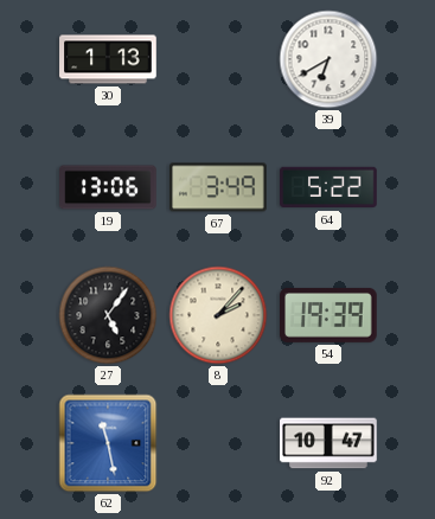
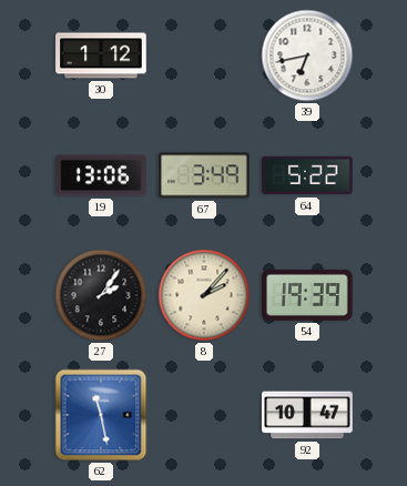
30: 1:13 -> 1:12 (101, 55)
39: 6:40 -> 6:43 (307, 55)
27: 5:06 -> 2:06 (101, 295)
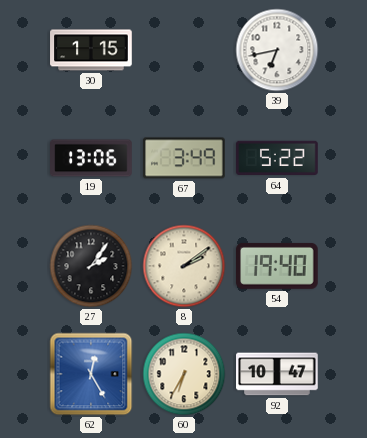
30: 1:12 -> 1:15 (91, 50)
8: 2:07 -> 2:09 (184, 266)
54: 19:39 -> 19:40 (278, 266)
62: 11:28 -> 12:25 (91, 374)
60: none -> 6:35 (184, 374)
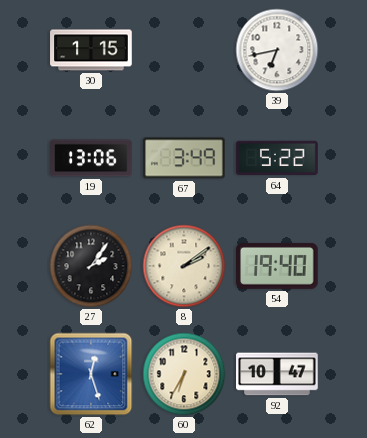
62: 12:25 -> 12:27 (91, 374)
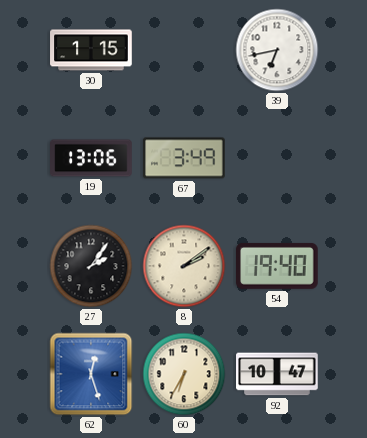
64: 5:22 -> none (277, 158)
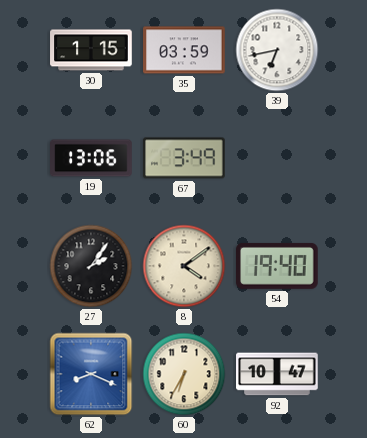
35: none -> 03:59 (184, 50)
8: 2:09 -> 4:09 (184, 266)
62: 12:27 -> 8:19 (91, 374)
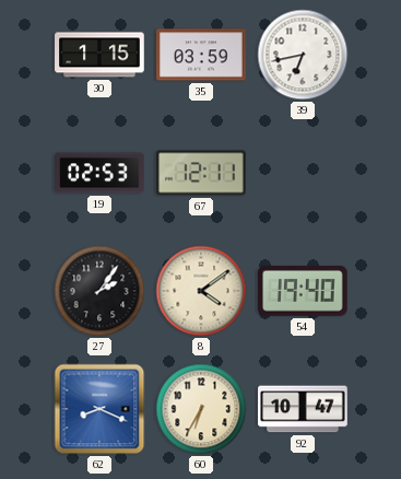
19: 13:06 -> 02:53 (99, 173)
67: 3:49 -> 12:11 (201, 173)
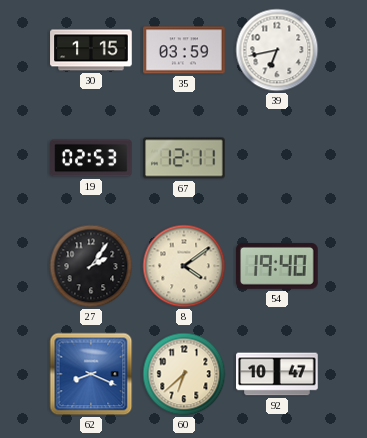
60: 6:35 -> 6:38 (184, 374)
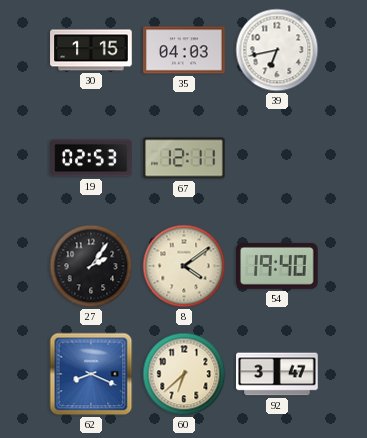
35: 03:59 -> 04:03 (184, 50)
92: 10:47 -> 3:47 (277, 374)
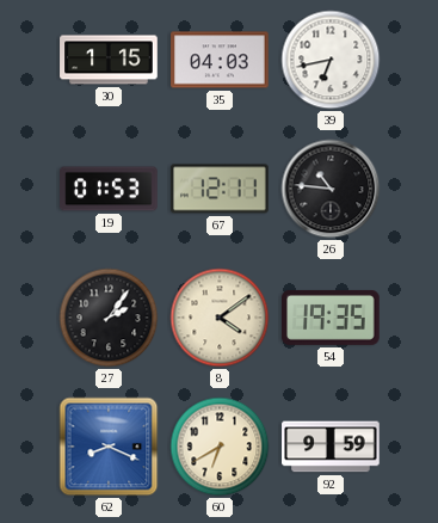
19: 02:53 -> 01:53 (109, 189)
26: none -> 10:46 (331, 189)
54: 19:40 -> 19:35 (332, 318)
60: 6:38 -> 6:40 (220, 447)
92: 3:47 -> 9:59 (331, 447)
